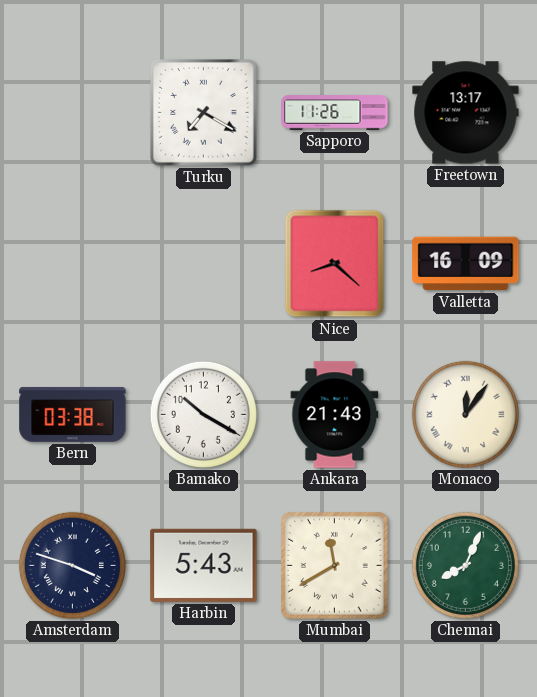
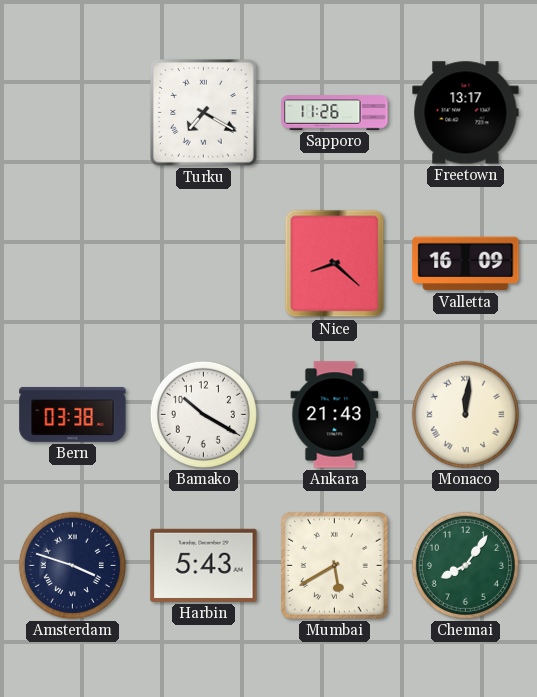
Monaco: 12:06 -> 12:01 (465, 414)
Mumbai: 11:40 -> 5:40 (335, 566)
Chennai: 8:04 -> 8:06 (465, 565)
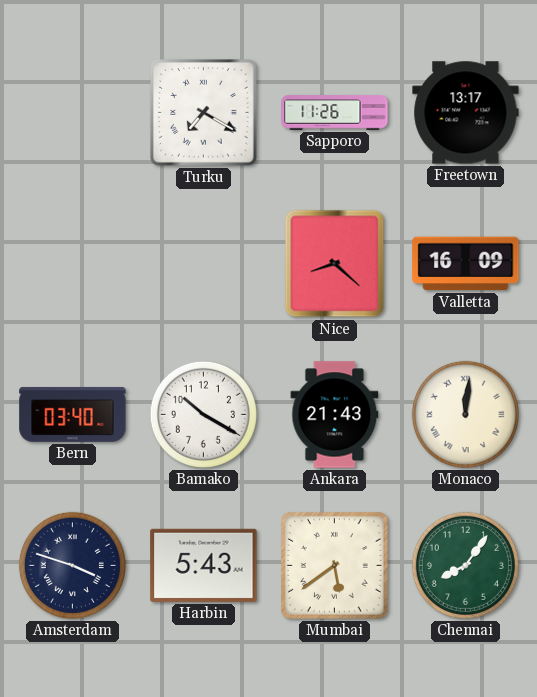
Bern: 03:38 -> 03:40 (73, 414)
Mumbai: 5:40 -> 5:39 (335, 566)
